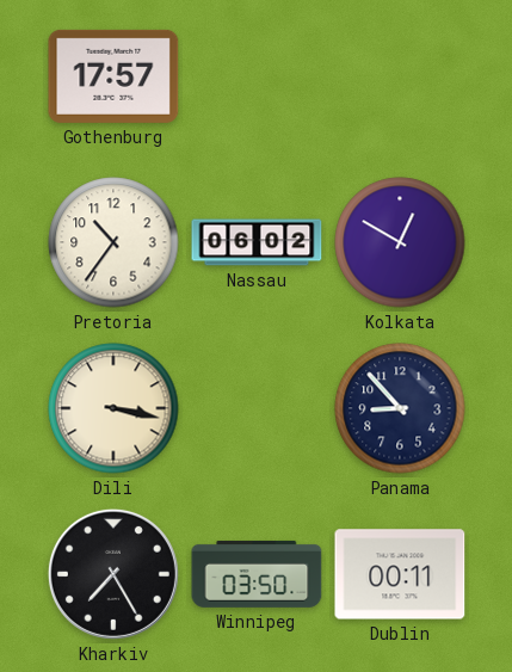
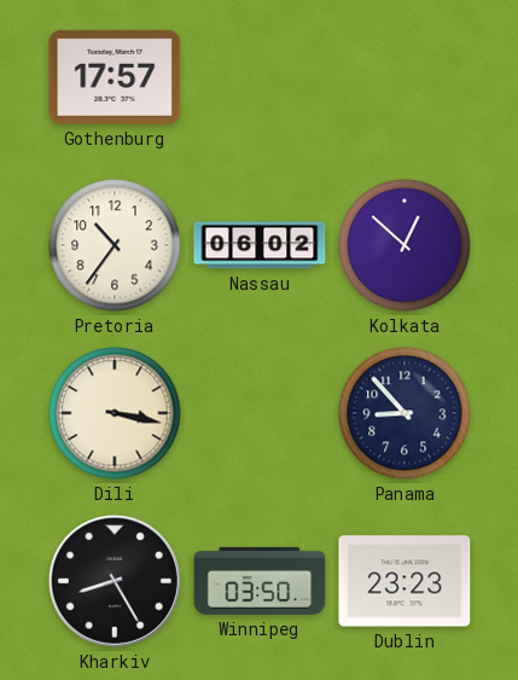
Kolkata: 12:50 -> 12:52 (404, 245)
Kharkiv: 7:25 -> 8:25 (115, 581)
Dublin: 00:11 -> 23:23 (404, 581)
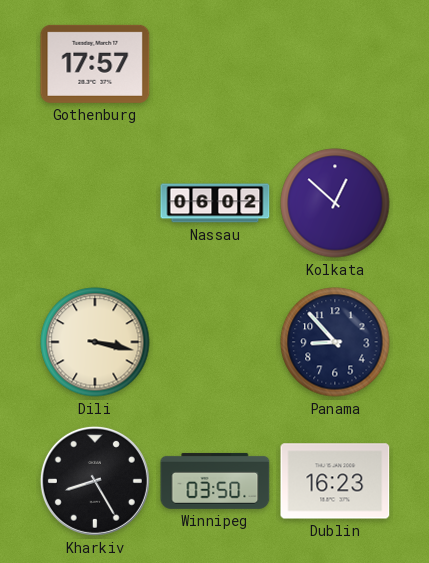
Pretoria: 10:36 -> none (115, 245)
Dublin: 23:23 -> 16:23 (335, 481)
